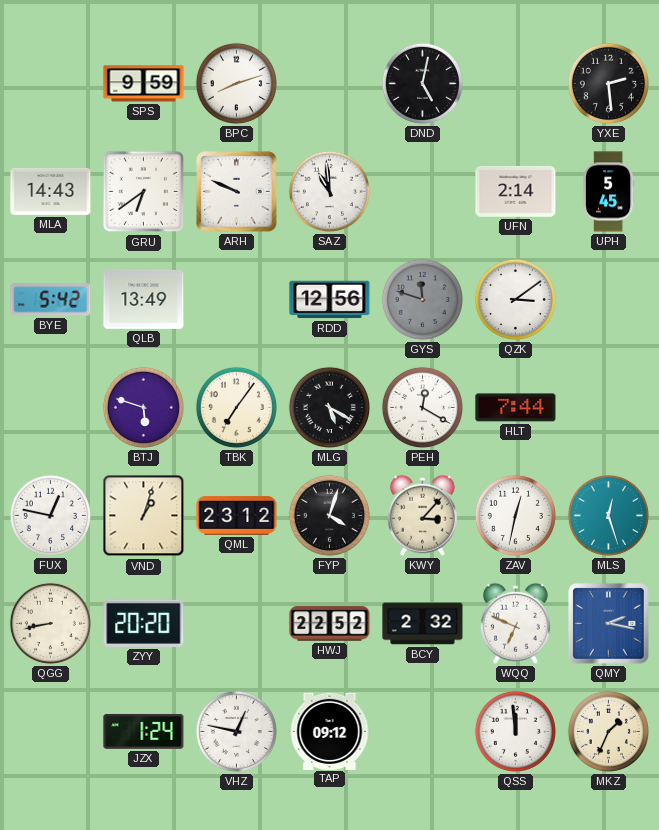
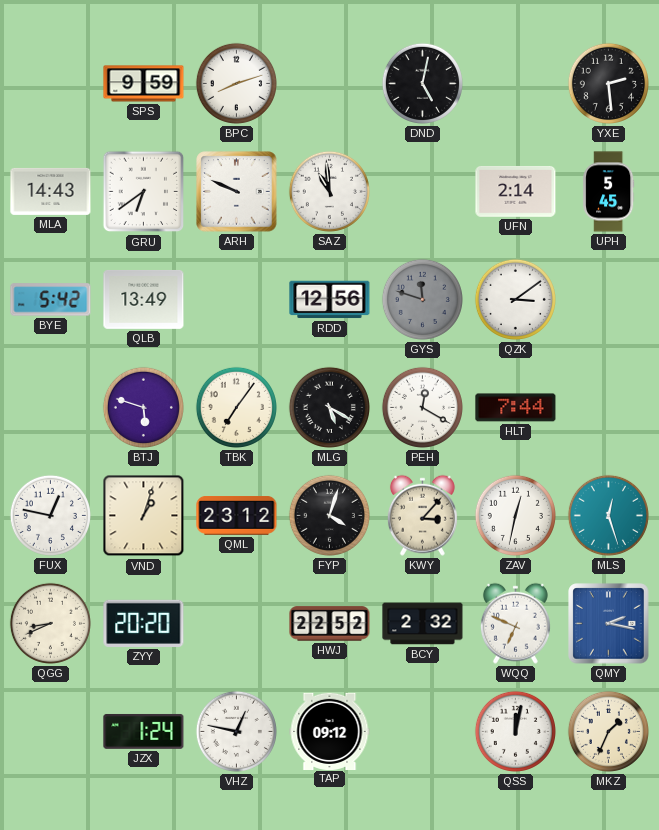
QGG: 8:43 -> 8:41 (50, 623)
QSS: 11:59 -> 12:02 (515, 731)
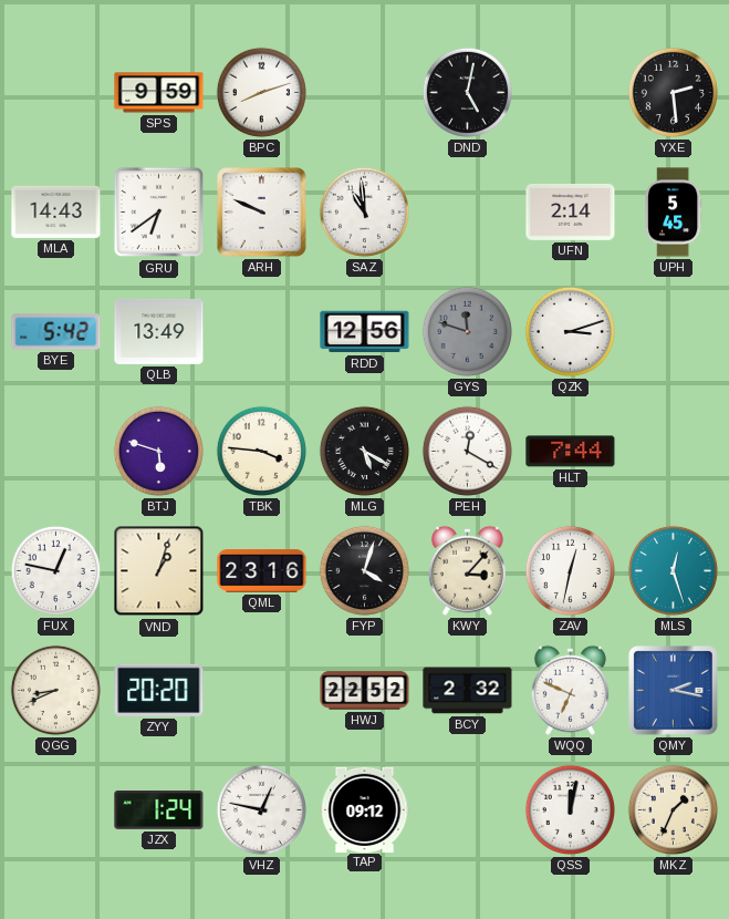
QZK: 3:09 -> 3:12 (570, 331)
TBK: 7:06 -> 3:46 (261, 451)
QML: 23:12 -> 23:16 (262, 571)
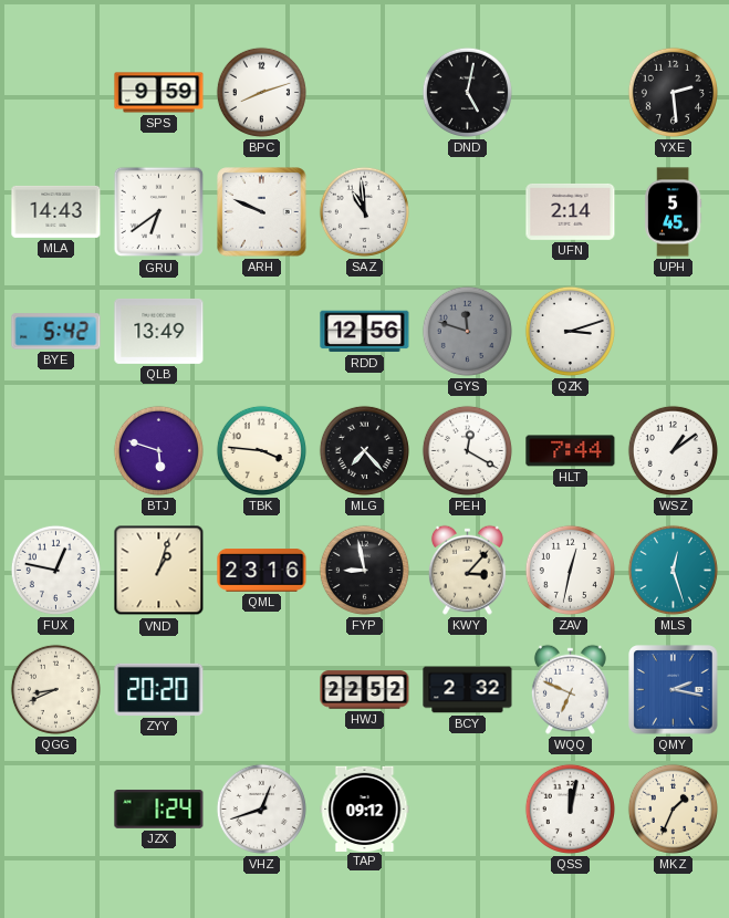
MLG: 5:20 -> 7:23 (364, 450)
WSZ: none -> 1:09 (673, 450)
FYP: 4:03 -> 8:58 (364, 570)
VHZ: 12:47 -> 12:42 (261, 809)
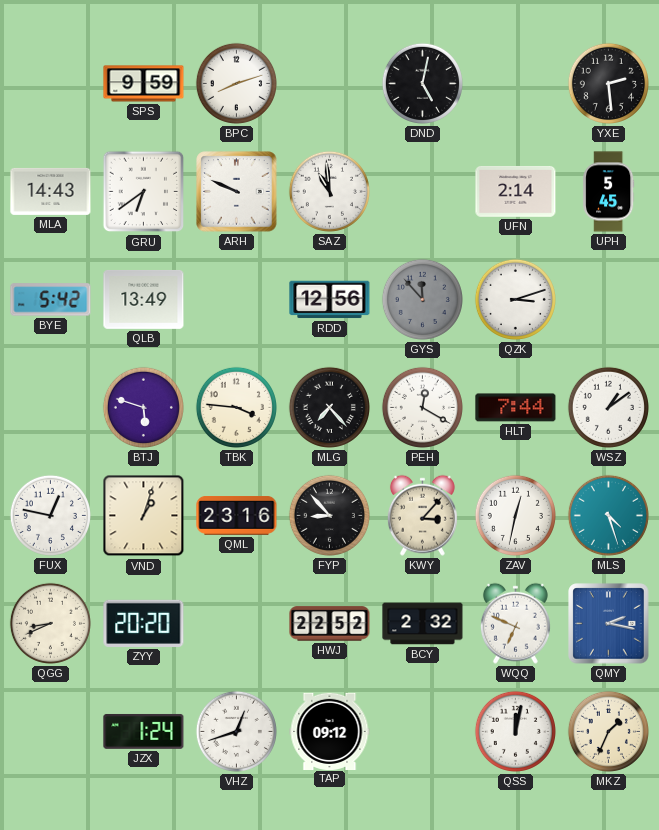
GYS: 11:48 -> 11:53 (422, 299)
FYP: 8:58 -> 8:53 (329, 515)
MLS: 12:27 -> 4:27 (608, 515)
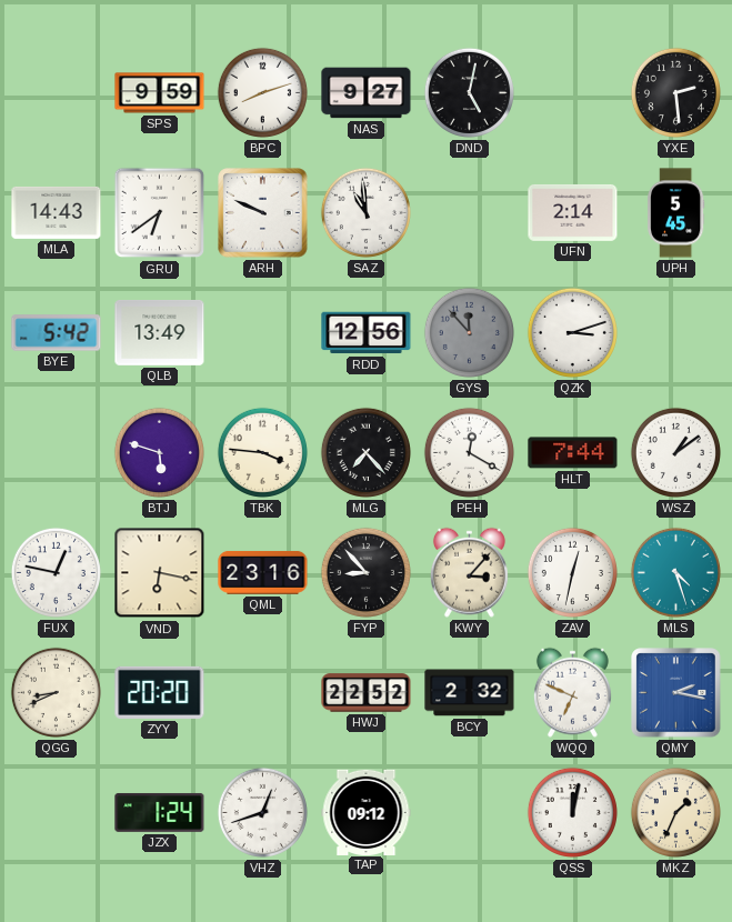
NAS: none -> 9:27 (367, 93)
VND: 1:03 -> 6:17 (160, 573)
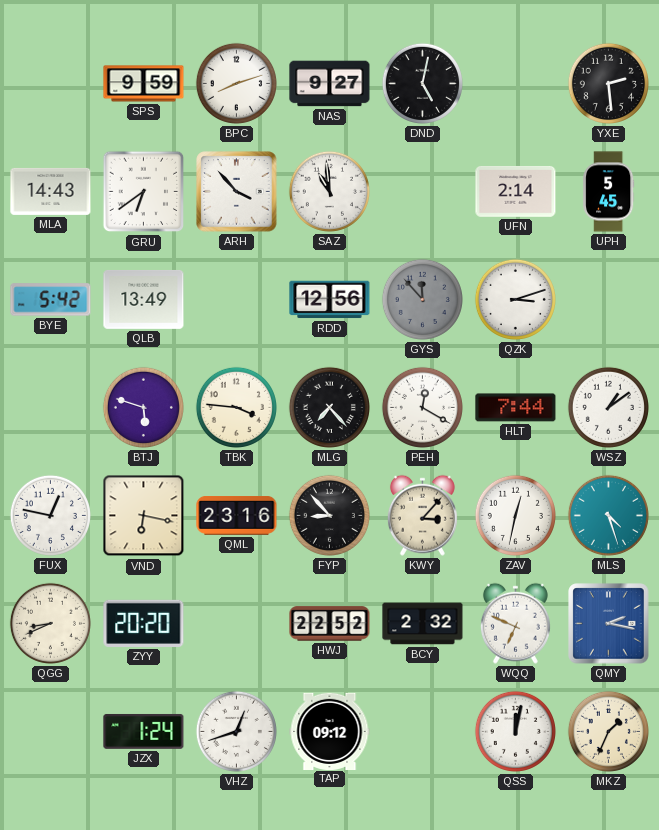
ARH: 9:49 -> 3:53 (237, 192)
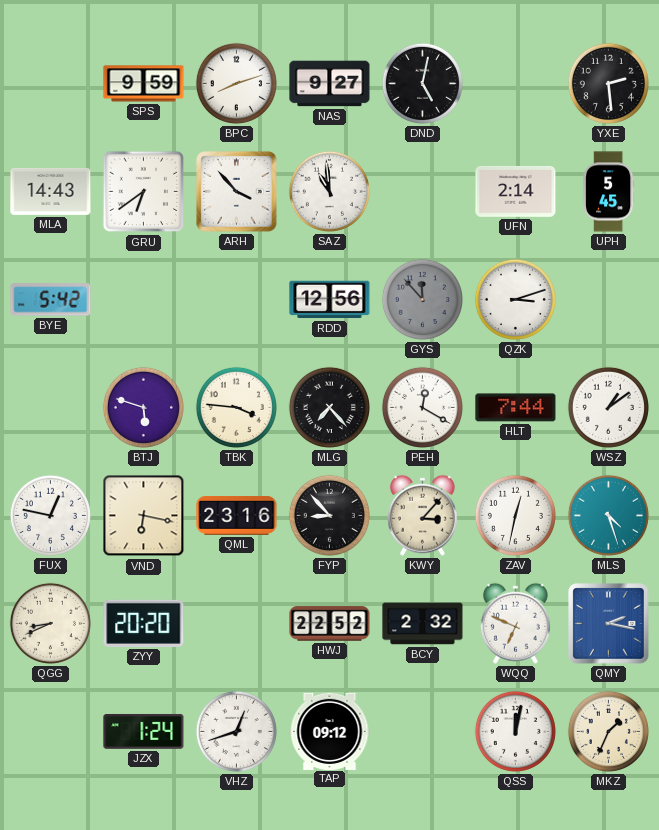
QLB: 13:49 -> none (144, 299)
